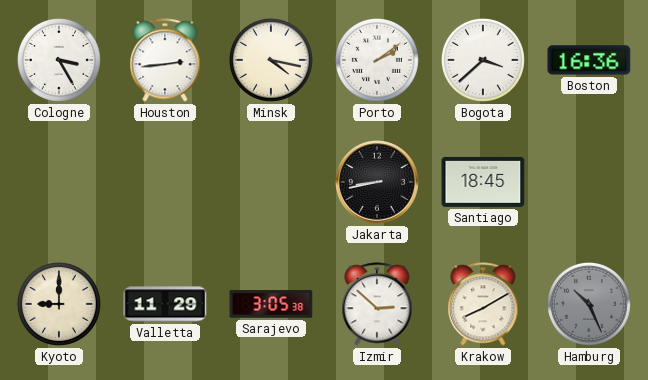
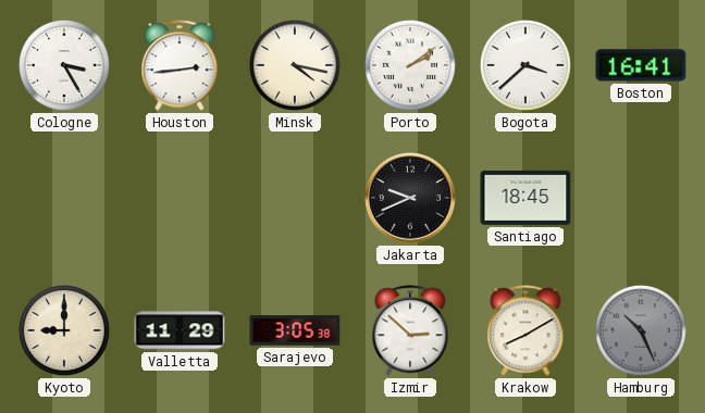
Boston: 16:36 -> 16:41 (641, 65)
Jakarta: 8:43 -> 9:41 (410, 198)
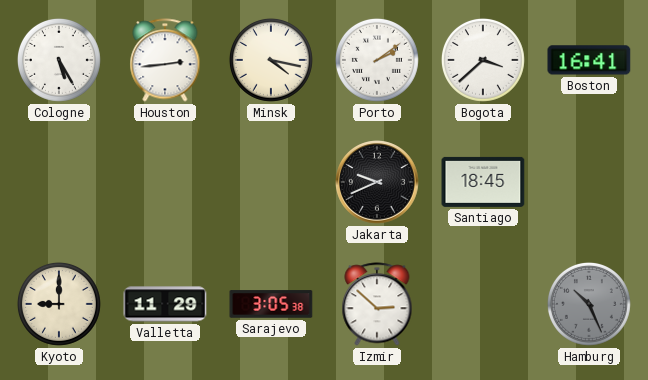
Cologne: 3:25 -> 5:25 (59, 60)
Krakow: 8:10 -> none (525, 330)
